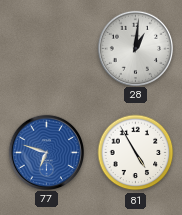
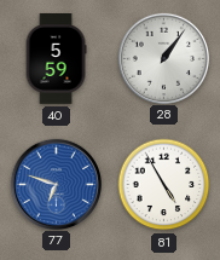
40: none -> 5:59 (56, 59)
28: 1:01 -> 1:06 (163, 58)
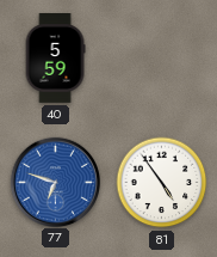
28: 1:06 -> none (163, 58)
81: 4:55 -> 4:54 (162, 183)
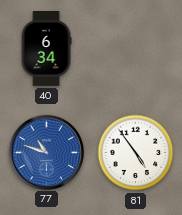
40: 5:59 -> 6:34 (46, 49)
77: 6:48 -> 10:48 (46, 152)
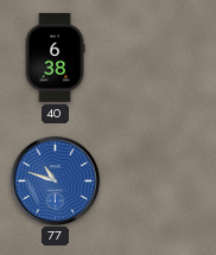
40: 6:34 -> 6:38 (55, 58)
81: 4:54 -> none (136, 153)
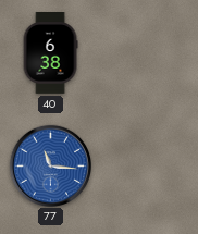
77: 10:48 -> 11:16 (50, 165)
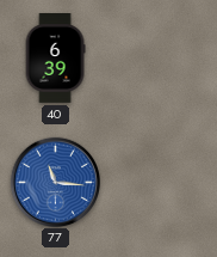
40: 6:38 -> 6:39 (55, 59)
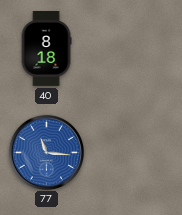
40: 6:39 -> 8:18 (46, 49)
